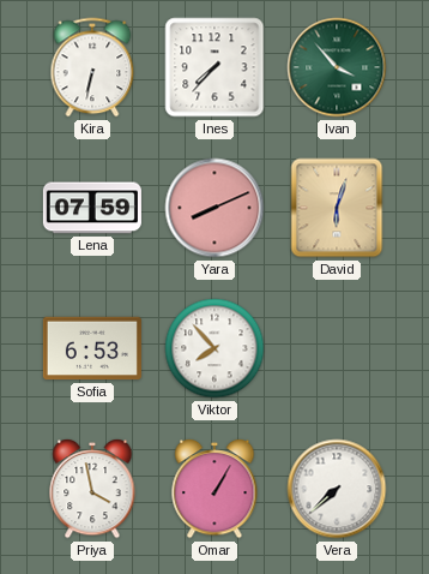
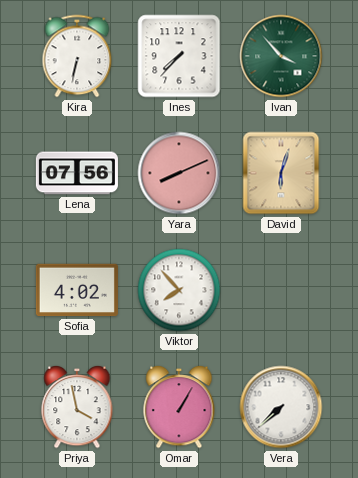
Lena: 07:59 -> 07:56 (77, 173)
Sofia: 6:53 -> 4:02 (77, 290)
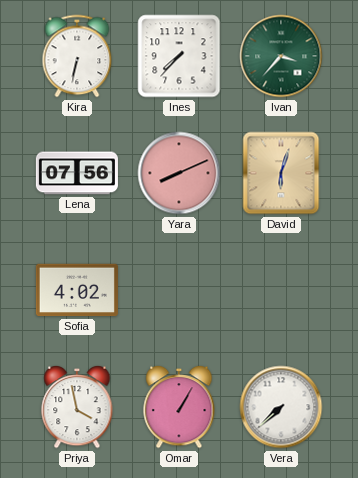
Ivan: 3:53 -> 3:37 (281, 56)
Viktor: 7:53 -> none (179, 290)
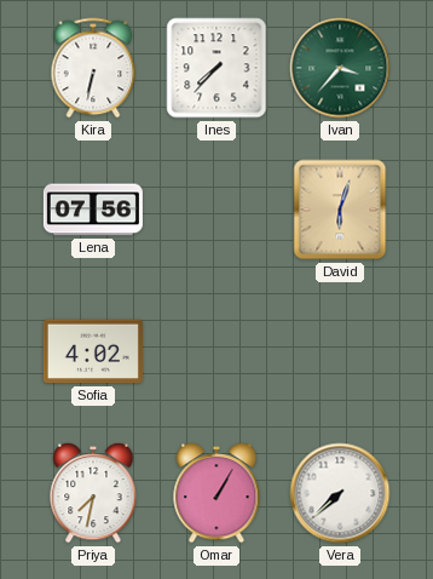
Yara: 8:11 -> none (179, 173)
Priya: 3:58 -> 7:32 (93, 493)
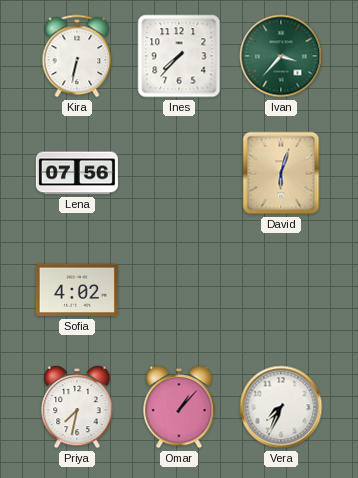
Omar: 1:05 -> 1:07 (179, 407)
Vera: 7:38 -> 7:34 (281, 407)
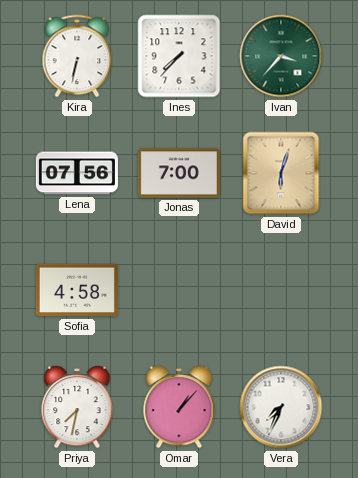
Jonas: none -> 7:00 (179, 173)
Sofia: 4:02 -> 4:58 (77, 290)
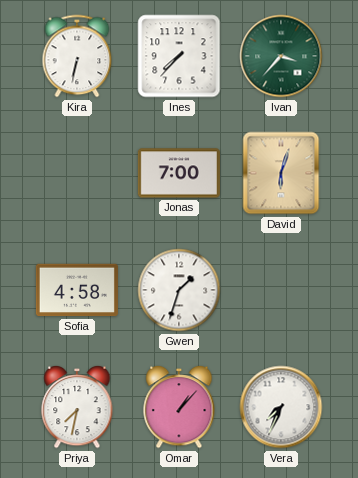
Lena: 07:56 -> none (77, 173)
Gwen: none -> 1:33 (179, 290)
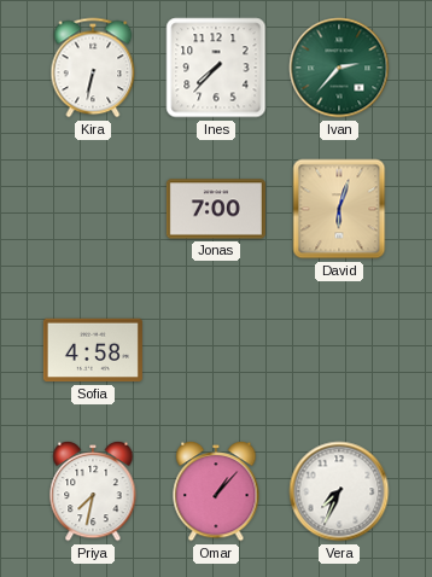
Ivan: 3:37 -> 2:37 (339, 68)
Gwen: 1:33 -> none (179, 290)
